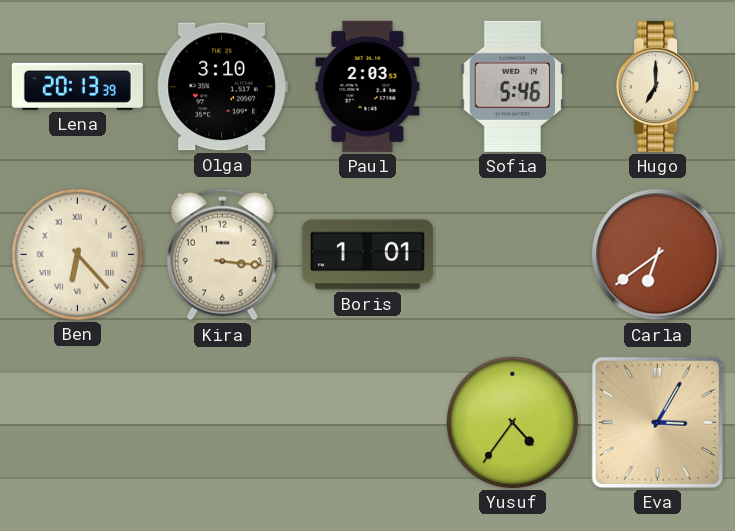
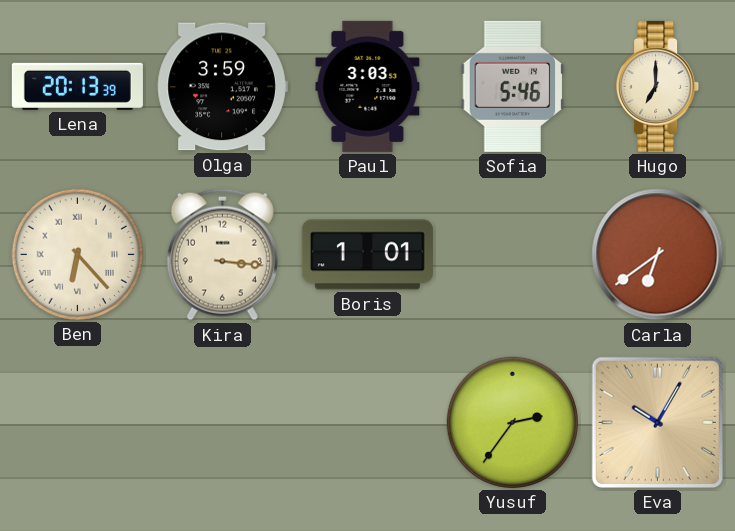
Olga: 3:10 -> 3:59 (222, 87)
Paul: 2:03 -> 3:03 (368, 86)
Yusuf: 4:36 -> 2:36 (512, 422)
Eva: 3:05 -> 10:05 (657, 422)
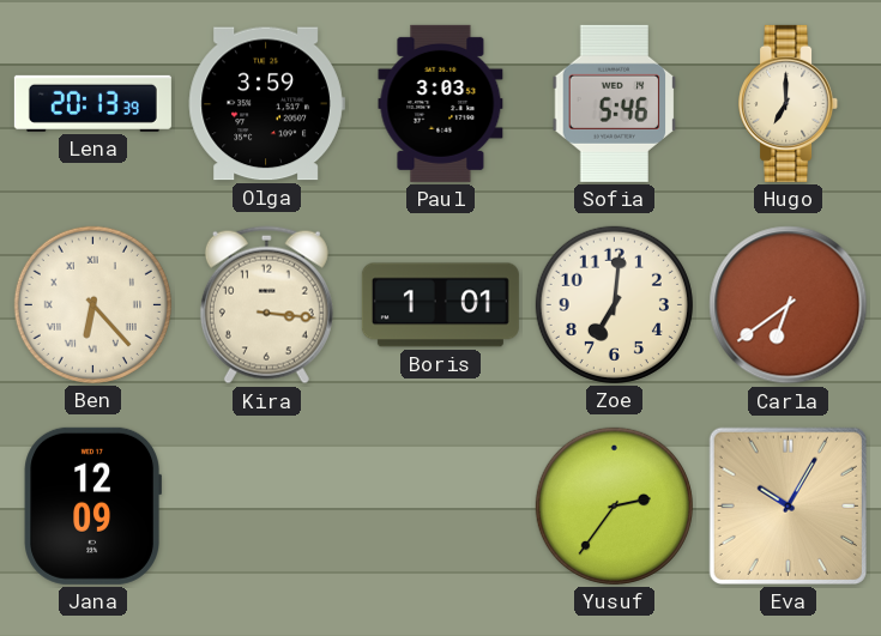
Zoe: none -> 7:01 (614, 304)
Jana: none -> 12:09 (92, 505)
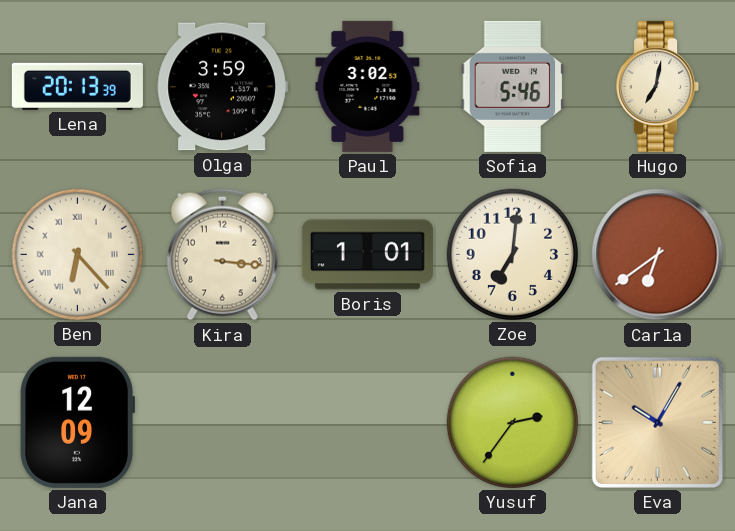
Paul: 3:03 -> 3:02 (368, 86)
Hugo: 7:00 -> 7:02 (658, 86)
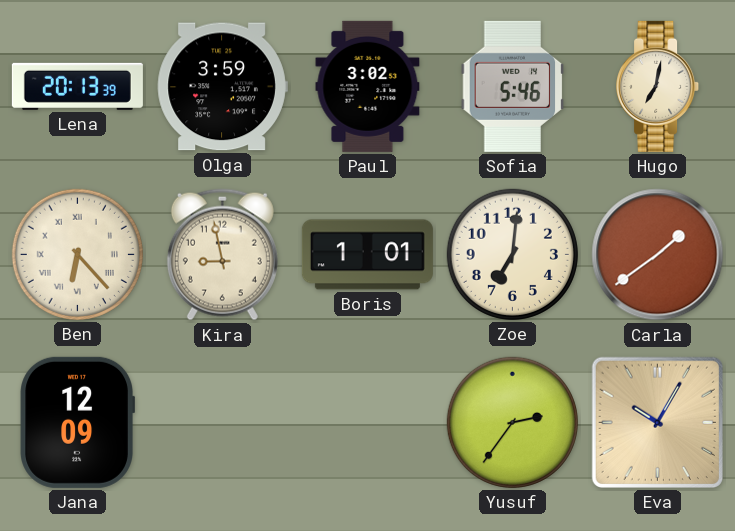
Kira: 3:16 -> 8:58 (222, 255)
Carla: 6:39 -> 1:39 (658, 255)
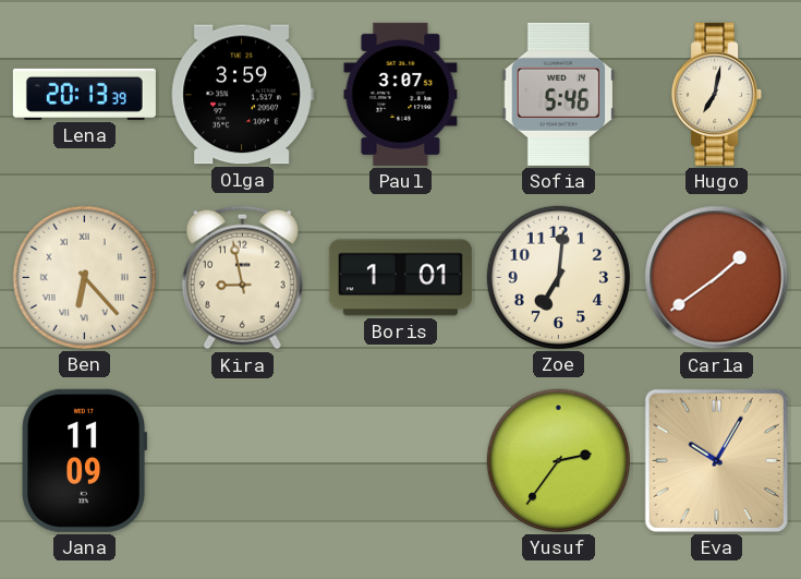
Paul: 3:02 -> 3:07 (401, 94)
Jana: 12:09 -> 11:09 (84, 460)
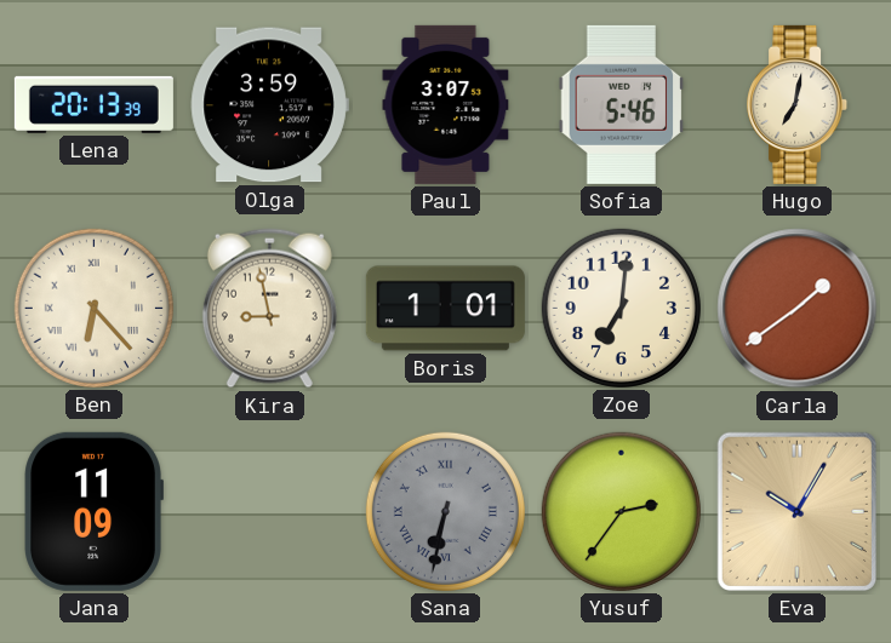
Sana: none -> 6:32 (445, 511)
